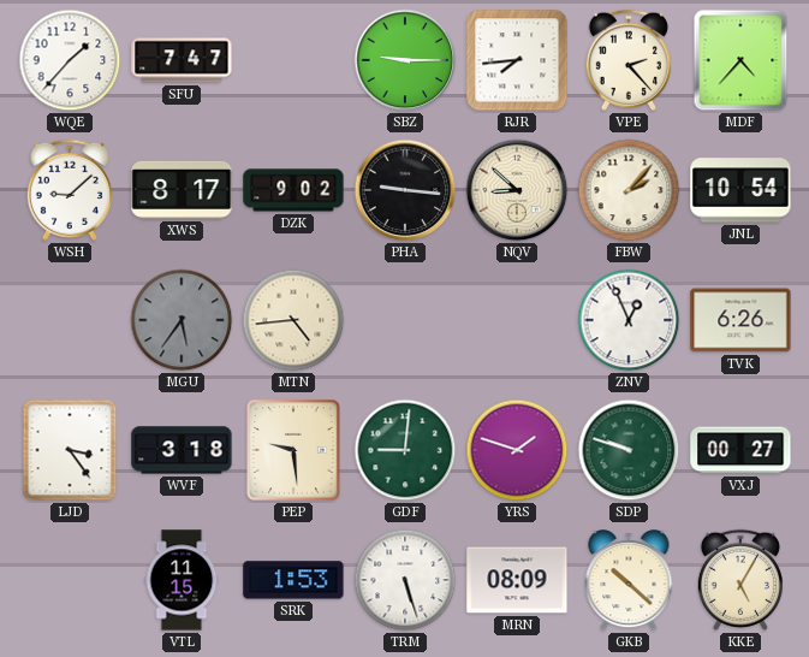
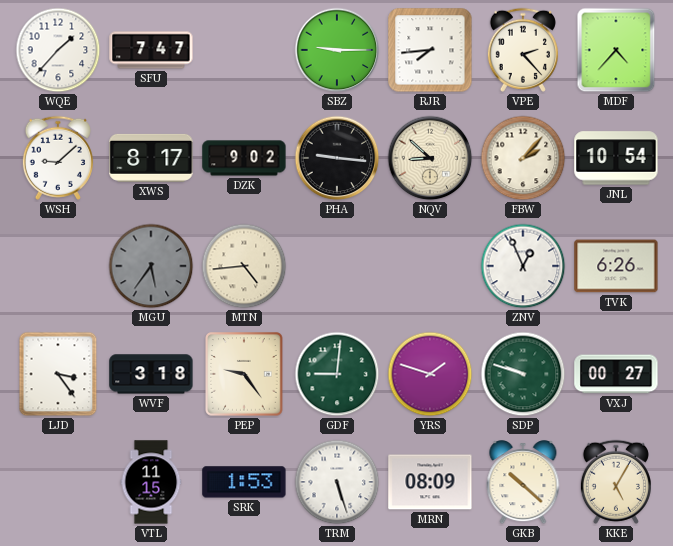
PEP: 9:29 -> 9:24 (244, 374)
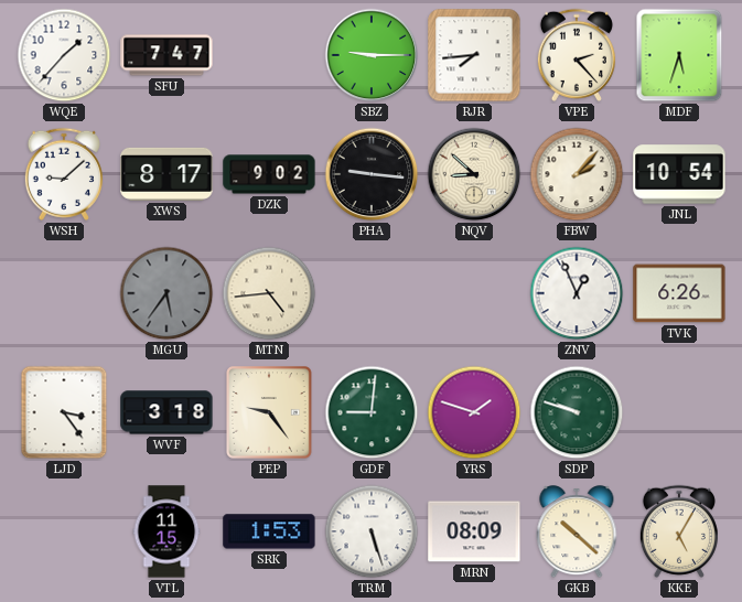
MDF: 4:37 -> 5:33 (679, 55)
VXJ: 00:27 -> none (616, 374)
